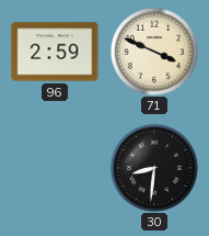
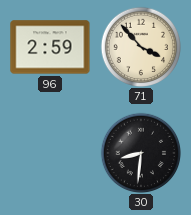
71: 3:49 -> 3:53 (140, 46)
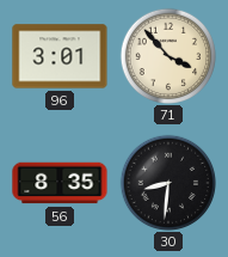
96: 2:59 -> 3:01 (60, 56)
56: none -> 8:35 (60, 183)
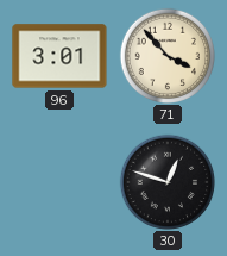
56: 8:35 -> none (60, 183)
30: 8:31 -> 12:48 (166, 181)
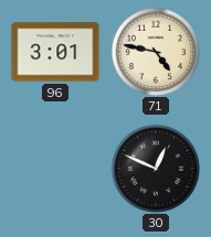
71: 3:53 -> 4:47 (155, 51)
30: 12:48 -> 12:49 (155, 168)
